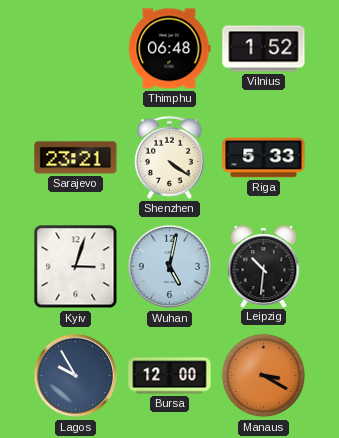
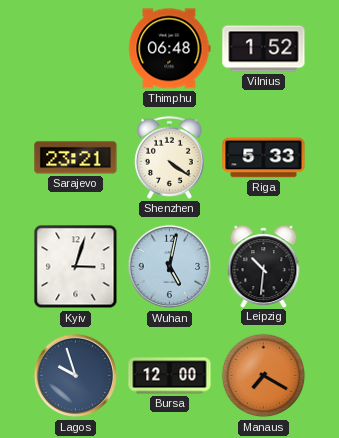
Lagos: 9:55 -> 9:57 (76, 376)
Manaus: 3:20 -> 7:20 (264, 376)
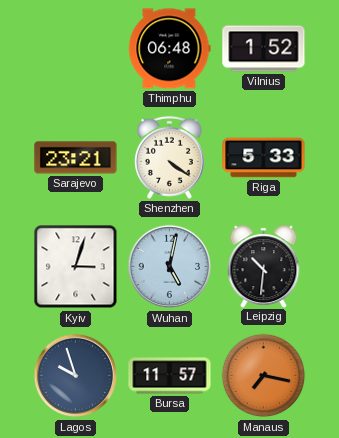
Bursa: 12:00 -> 11:57 (170, 376)
Manaus: 7:20 -> 7:17 (264, 376)
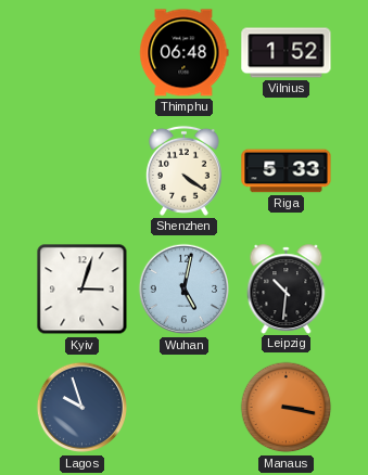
Sarajevo: 23:21 -> none (76, 158)
Bursa: 11:57 -> none (170, 376)
Manaus: 7:17 -> 3:17 (287, 408)
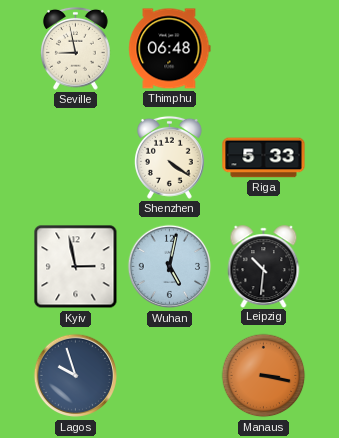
Seville: none -> 8:58 (75, 48)
Vilnius: 1:52 -> none (287, 53)
Kyiv: 3:03 -> 2:58 (76, 267)
